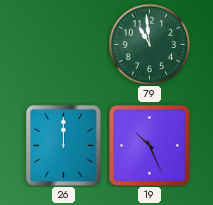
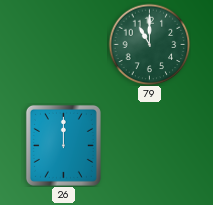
79: 10:59 -> 11:00 (149, 44)
19: 10:26 -> none (150, 146)
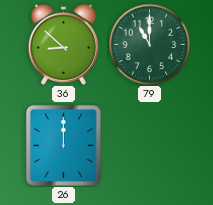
36: none -> 8:52 (63, 44)
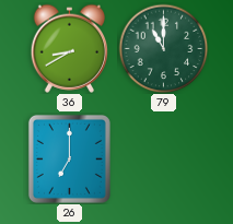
36: 8:52 -> 8:40 (69, 48)
26: 12:00 -> 7:00 (69, 158)
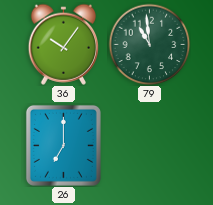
36: 8:40 -> 10:06 (63, 44)
79: 11:00 -> 10:59 (149, 44)
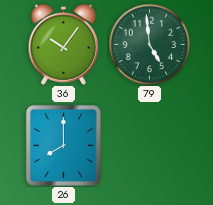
79: 10:59 -> 4:59 (149, 44)
26: 7:00 -> 8:00 (63, 145)
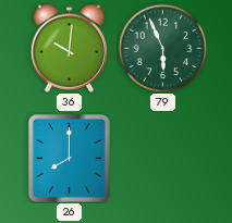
36: 10:06 -> 10:01 (69, 48)
79: 4:59 -> 5:56 (162, 48)
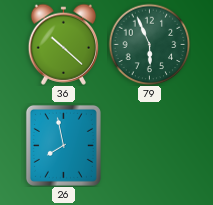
36: 10:01 -> 10:22 (63, 44)
26: 8:00 -> 7:58 (63, 145)
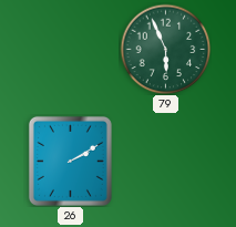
36: 10:22 -> none (63, 44)
26: 7:58 -> 2:10 (70, 161)
